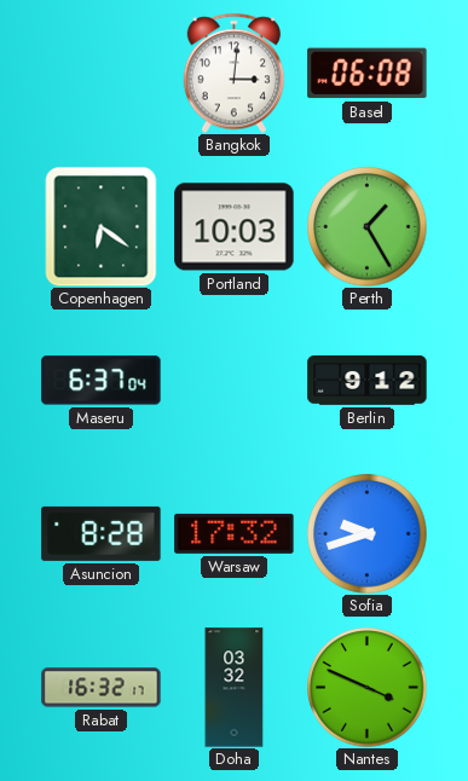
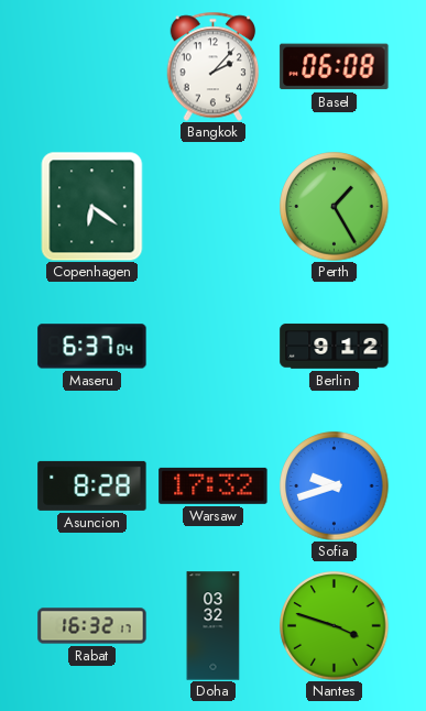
Bangkok: 3:01 -> 2:07 (214, 66)
Portland: 10:03 -> none (235, 227)
Nantes: 3:49 -> 3:48 (335, 626)
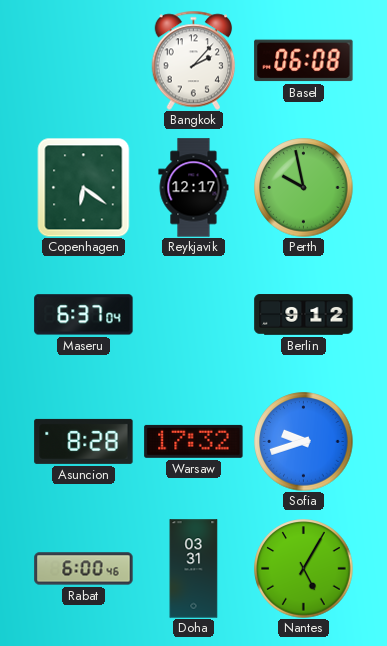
Reykjavik: none -> 12:17 (194, 188)
Perth: 1:25 -> 9:58 (304, 188)
Rabat: 16:32 -> 6:00 (84, 569)
Doha: 03:32 -> 03:31 (194, 569)
Nantes: 3:48 -> 5:05 (304, 569)
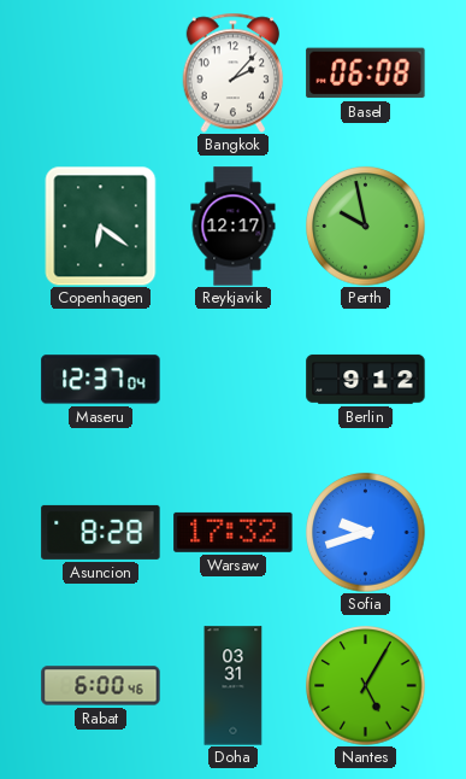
Maseru: 6:37 -> 12:37 (101, 380)
